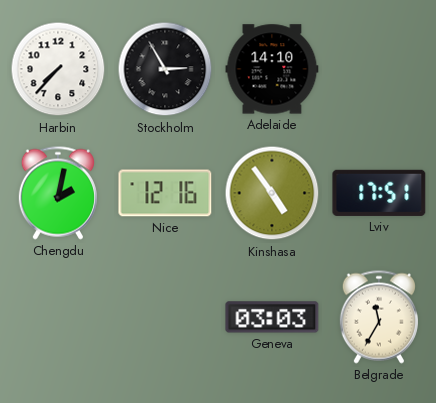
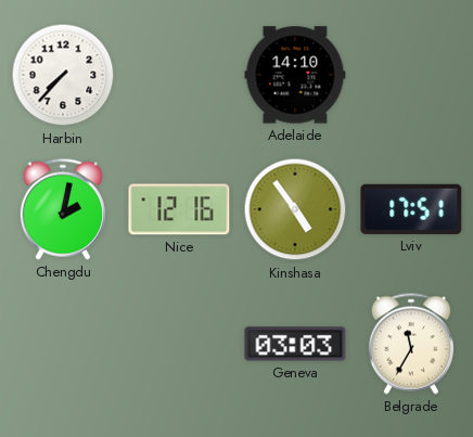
Stockholm: 2:55 -> none (165, 69)
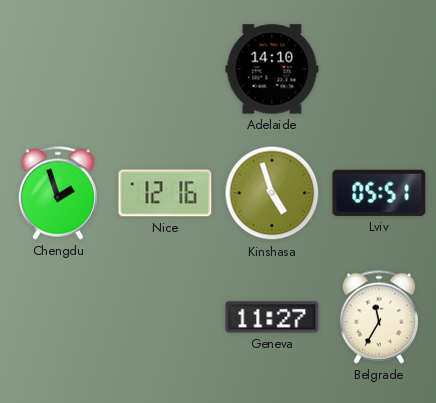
Harbin: 7:37 -> none (63, 75)
Chengdu: 2:02 -> 1:57 (58, 193)
Kinshasa: 4:54 -> 4:57 (272, 193)
Lviv: 17:51 -> 05:51 (379, 193)
Geneva: 03:03 -> 11:27 (272, 317)
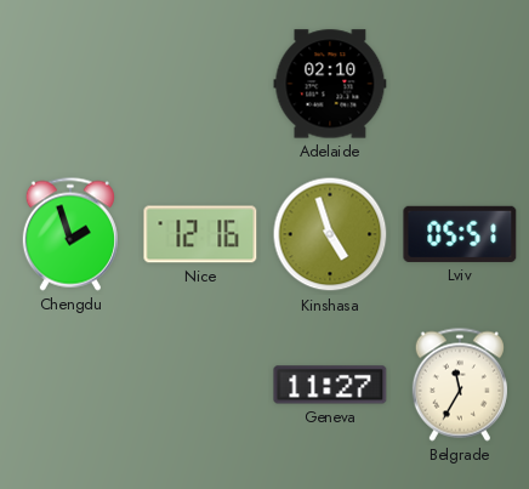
Adelaide: 14:10 -> 02:10 (330, 84)
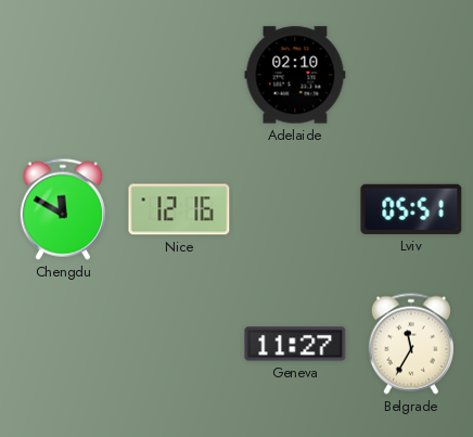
Chengdu: 1:57 -> 11:50 (63, 209)
Kinshasa: 4:57 -> none (330, 234)
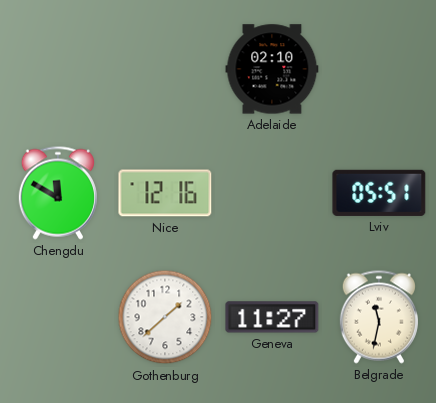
Gothenburg: none -> 1:38 (165, 317)
Belgrade: 11:35 -> 11:32 (379, 317)
